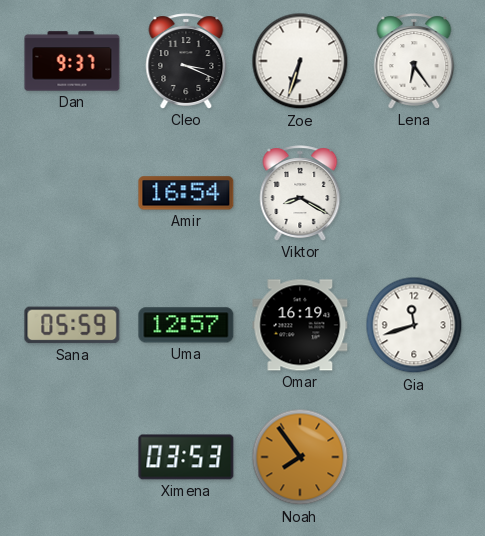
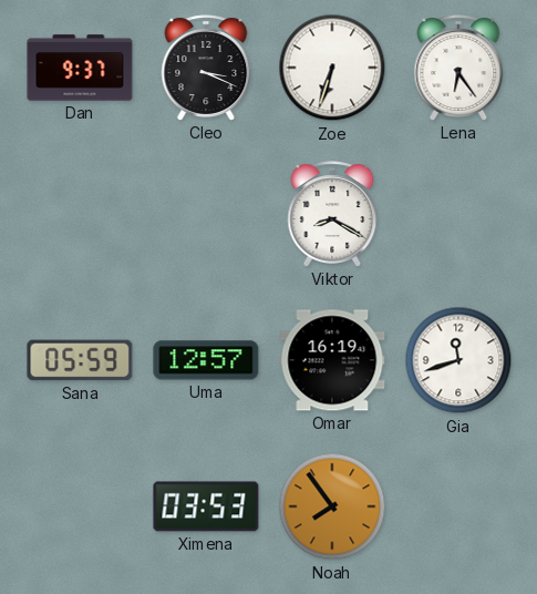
Amir: 16:54 -> none (186, 193)
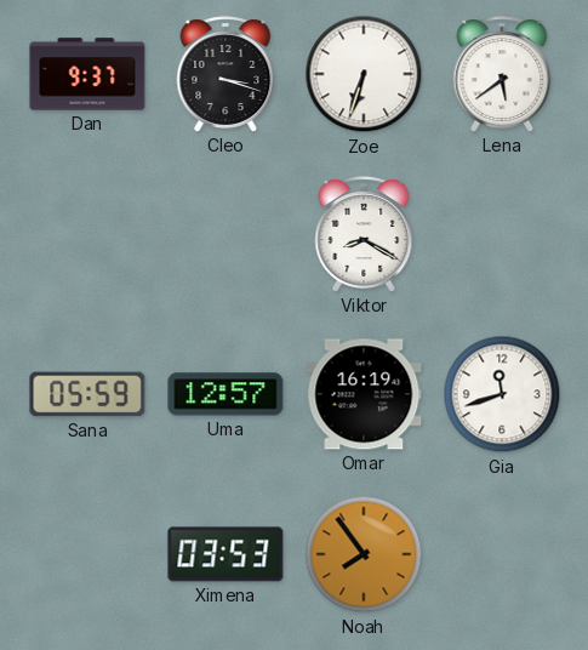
Cleo: 3:19 -> 3:18 (226, 74)
Lena: 6:24 -> 5:39 (502, 74)
